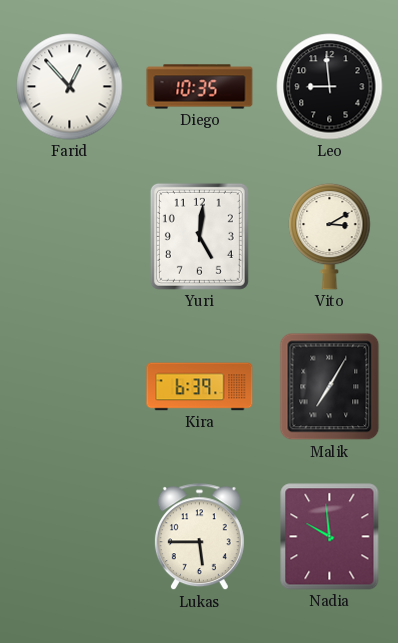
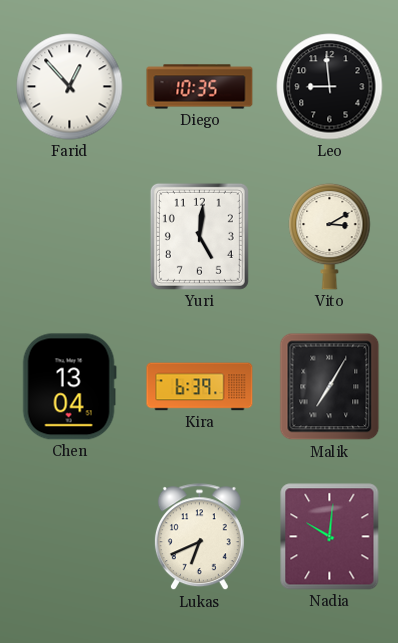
Chen: none -> 13:04 (69, 387)
Lukas: 5:45 -> 6:41 (199, 537)
Nadia: 9:59 -> 10:01 (330, 537)
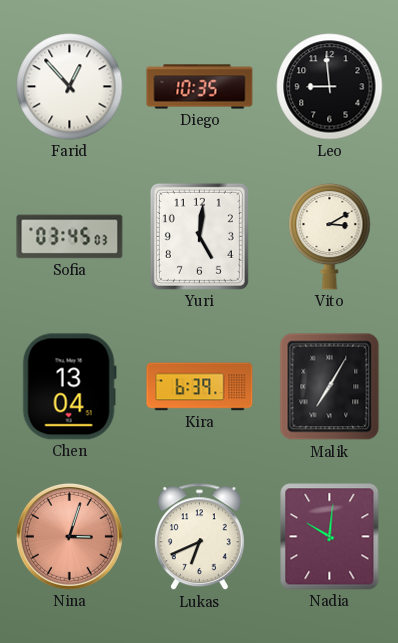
Sofia: none -> 03:45 (70, 237)
Nina: none -> 3:03 (69, 536)
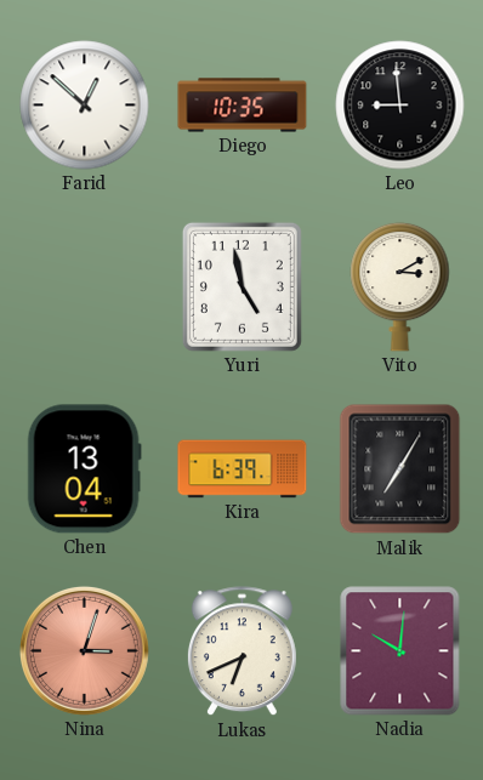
Farid: 12:53 -> 12:52 (85, 106)
Sofia: 03:45 -> none (70, 237)
Yuri: 5:01 -> 4:58 (241, 286)
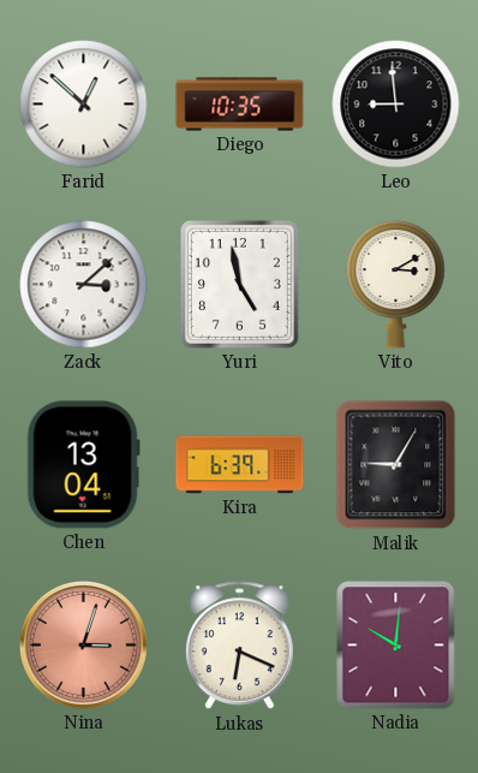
Zack: none -> 3:08 (84, 285)
Malik: 7:05 -> 9:05 (396, 465)
Lukas: 6:41 -> 6:19 (239, 646)
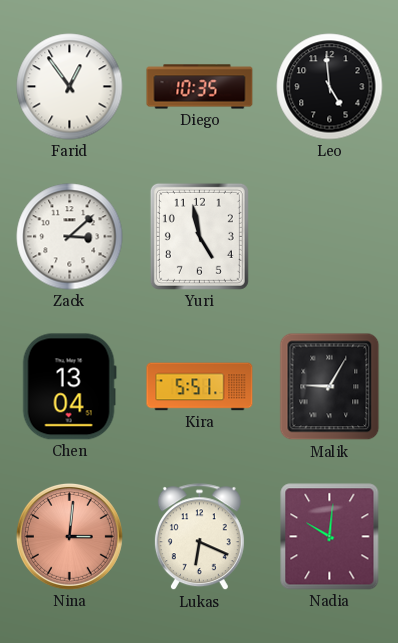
Farid: 12:52 -> 12:54 (70, 87)
Leo: 8:59 -> 4:59 (330, 87)
Vito: 3:10 -> none (396, 284)
Kira: 6:39 -> 5:51 (200, 387)
Nina: 3:03 -> 3:01 (69, 536)
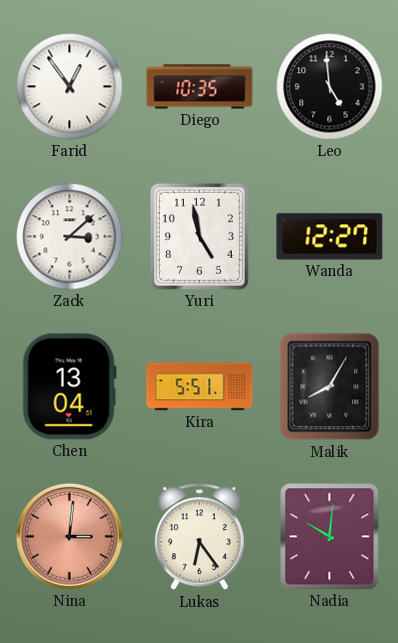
Wanda: none -> 12:27 (330, 237)
Malik: 9:05 -> 8:05 (330, 387)
Lukas: 6:19 -> 6:24 (199, 537)
